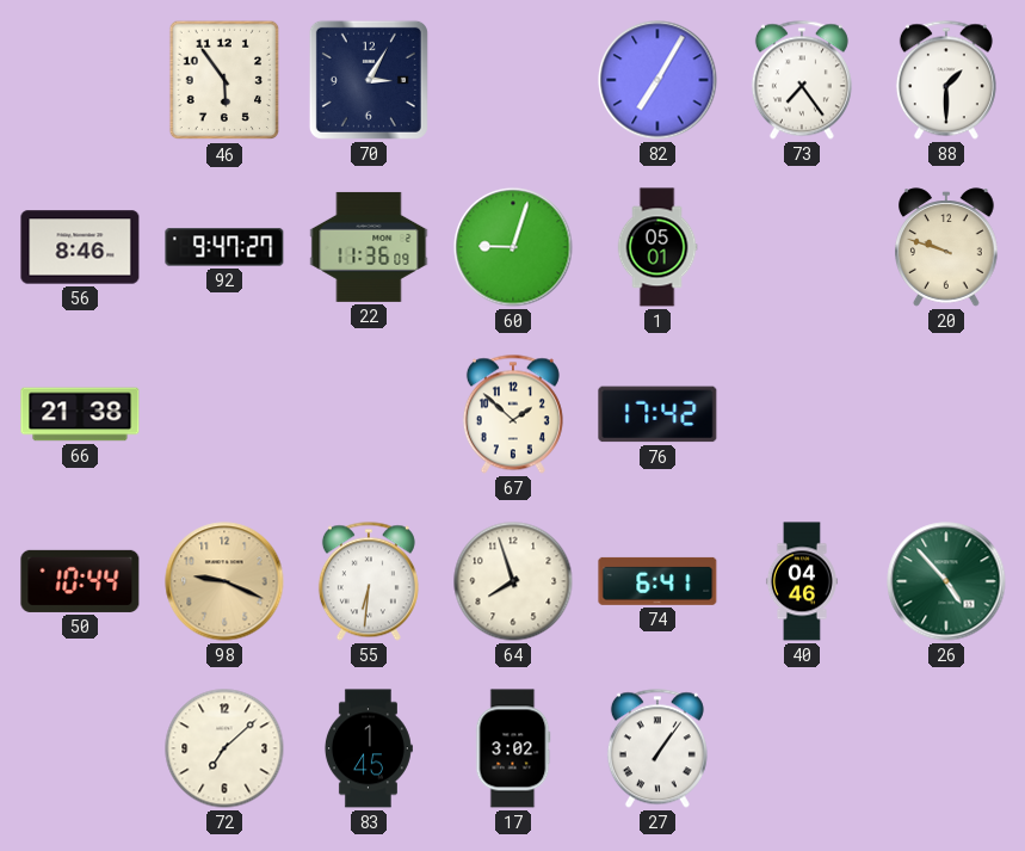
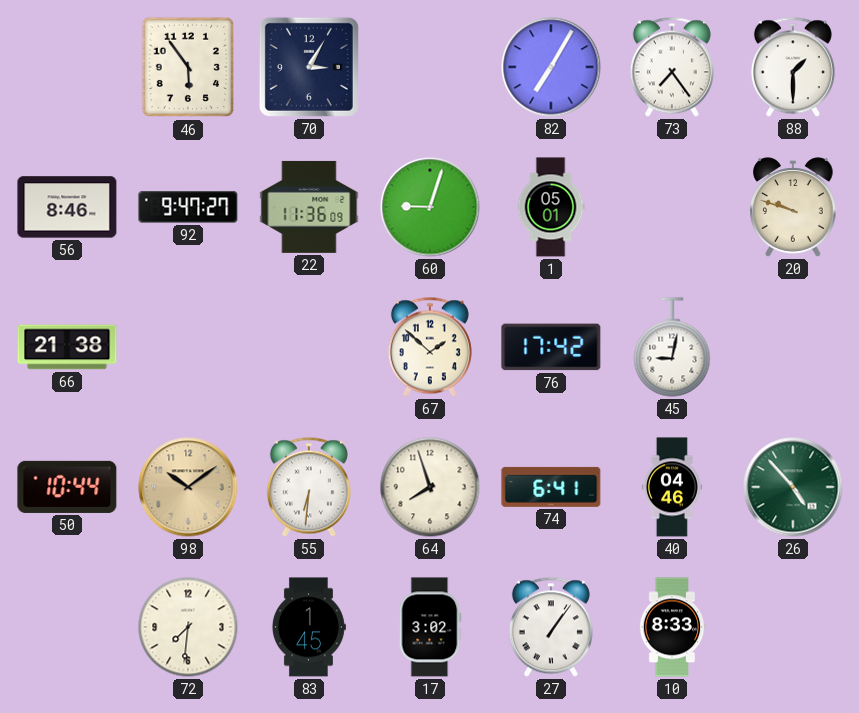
45: none -> 9:02 (672, 347)
98: 9:19 -> 10:09 (188, 487)
72: 7:08 -> 7:31 (188, 627)
10: none -> 8:33 (672, 627)
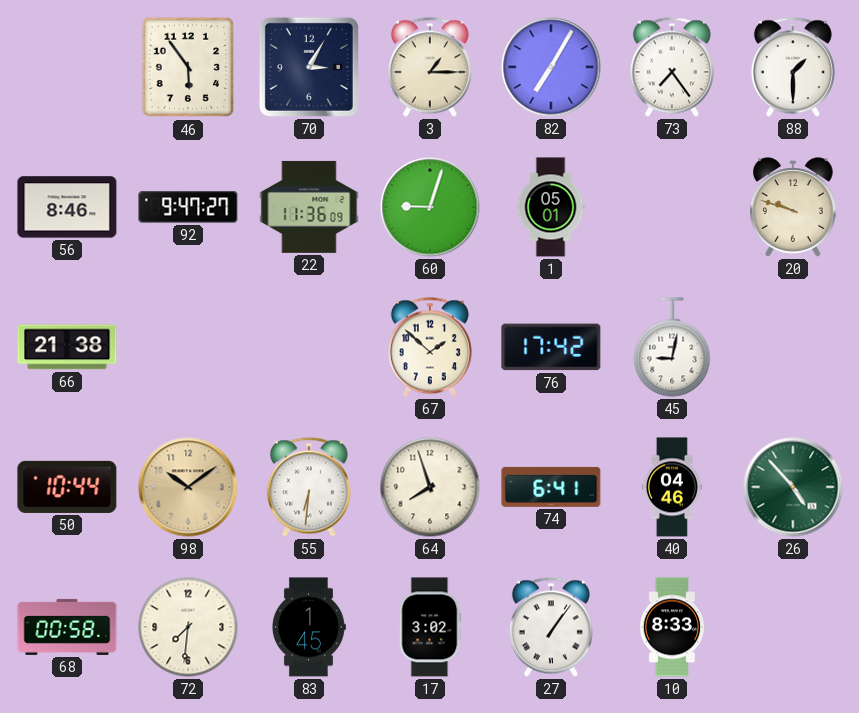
3: none -> 1:15 (430, 67)
68: none -> 00:58 (67, 627)
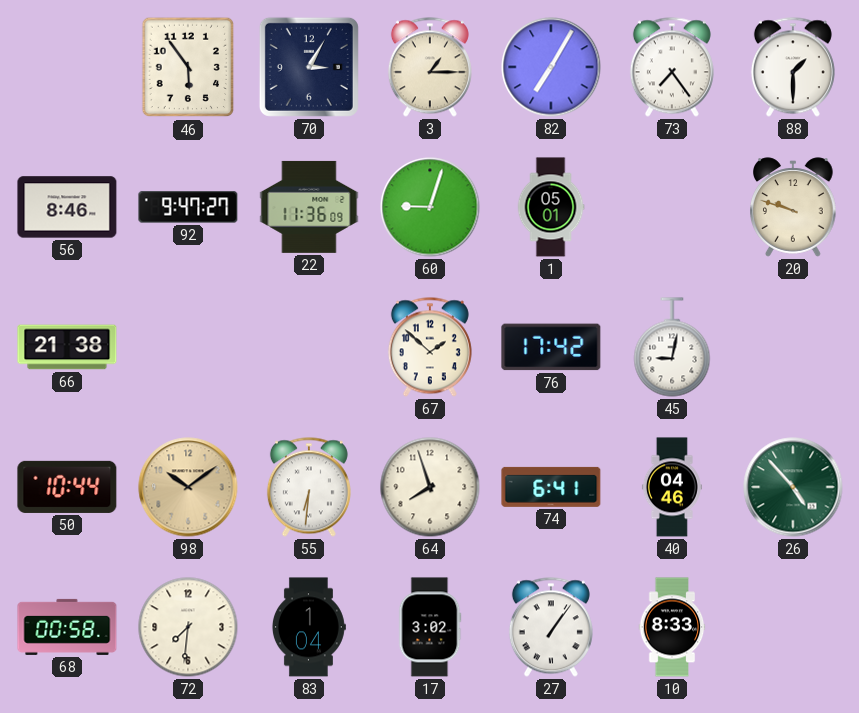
83: 1:45 -> 1:04 (308, 627)
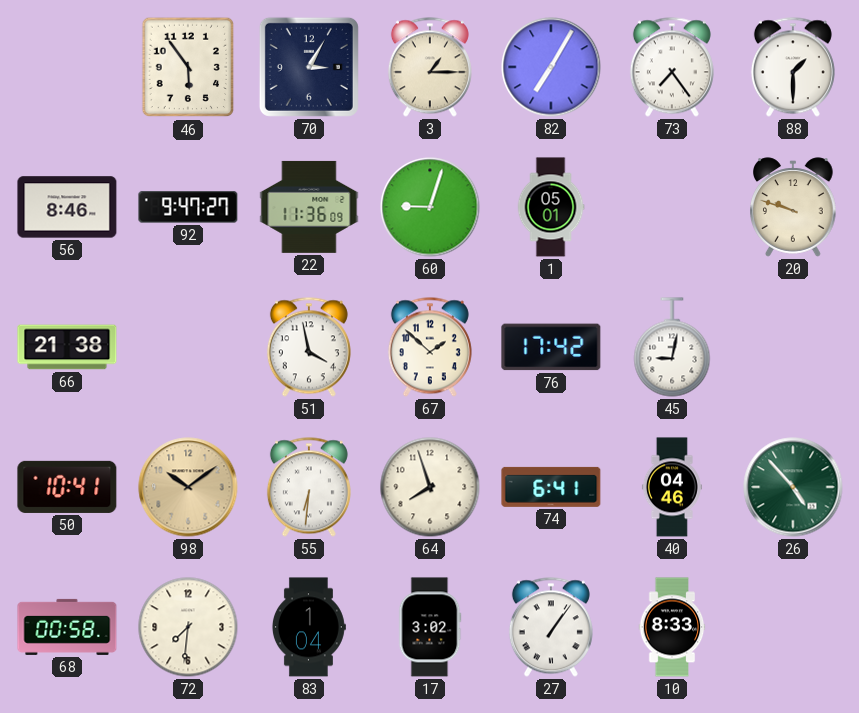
51: none -> 3:58 (309, 347)
50: 10:44 -> 10:41 (67, 487)
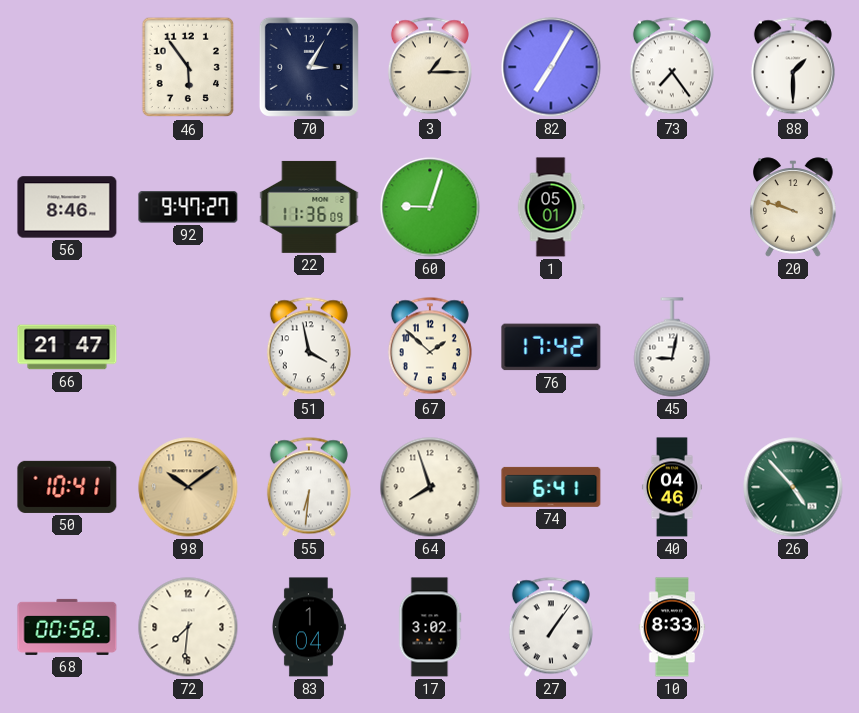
66: 21:38 -> 21:47 (67, 347)
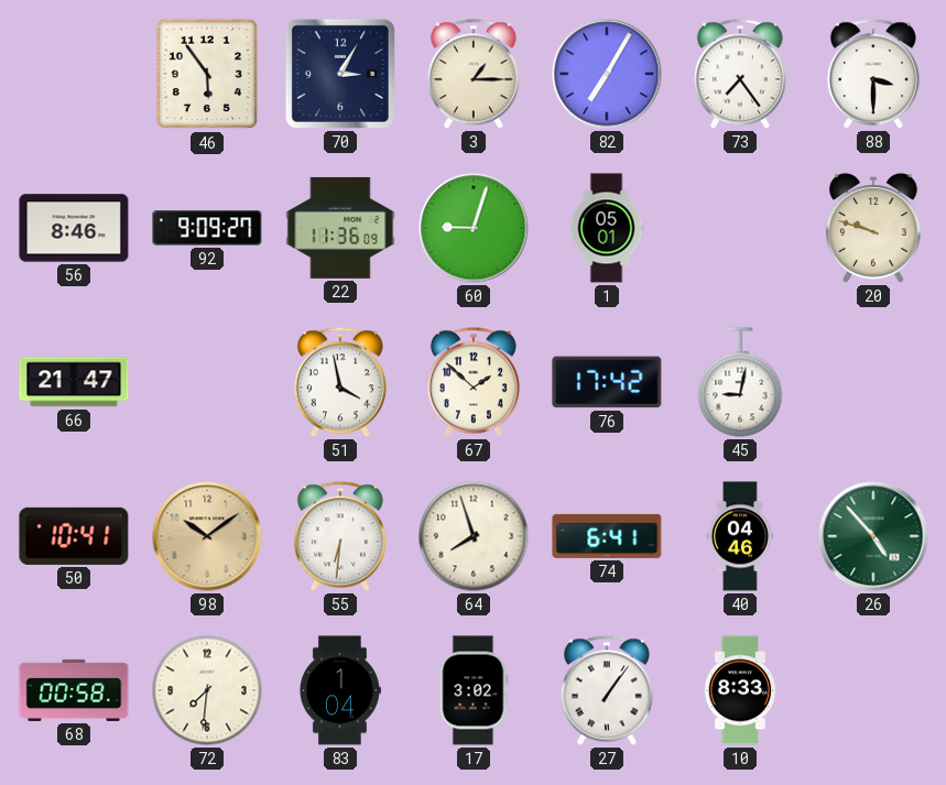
88: 1:30 -> 3:30 (873, 74)
92: 9:47 -> 9:09 (207, 228)
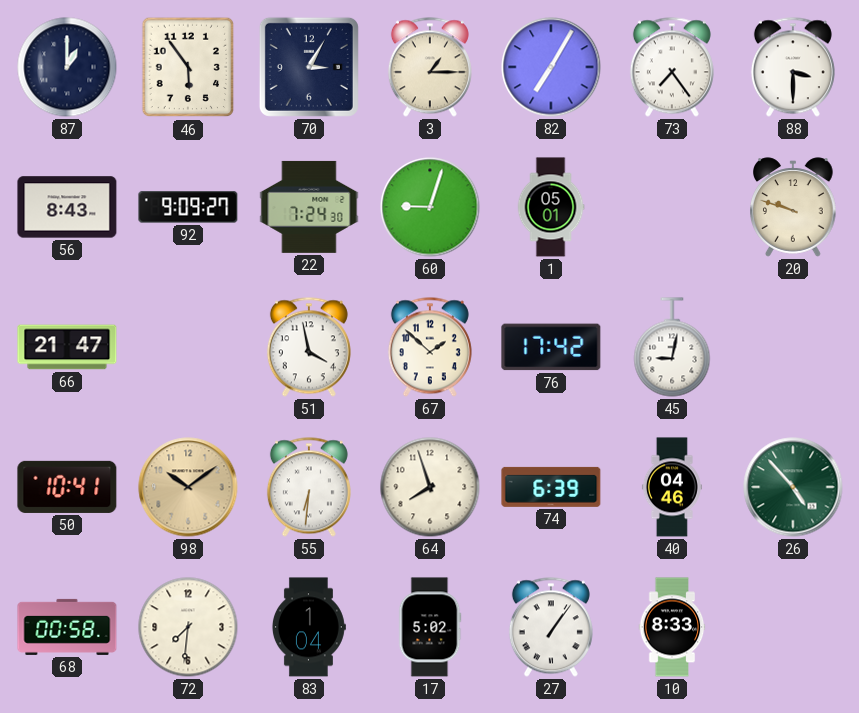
87: none -> 1:00 (67, 67)
56: 8:46 -> 8:43 (67, 207)
22: 11:36 -> 7:24 (309, 207)
74: 6:41 -> 6:39 (551, 487)
17: 3:02 -> 5:02 (430, 627)
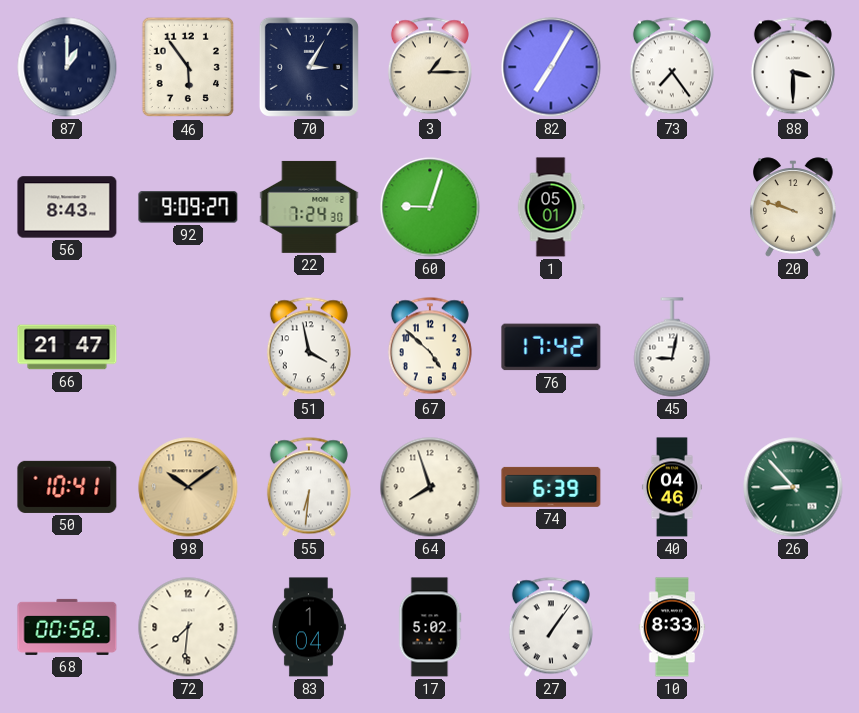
67: 1:52 -> 4:52 (430, 347)
26: 4:53 -> 8:53 (793, 487)
